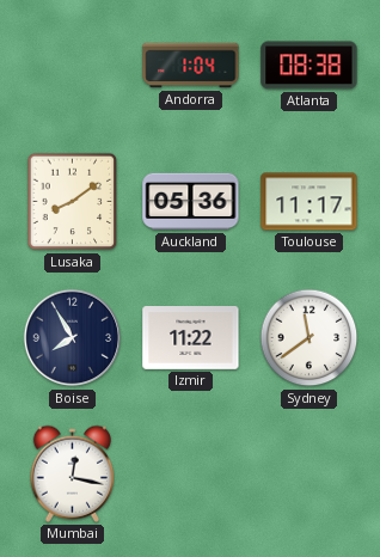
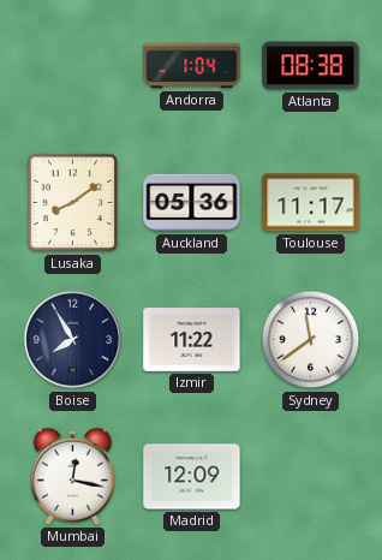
Madrid: none -> 12:09 (192, 477)
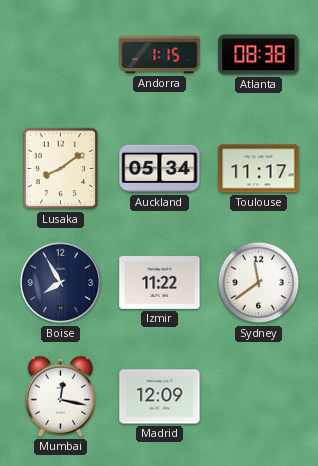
Andorra: 1:04 -> 1:15 (160, 55)
Auckland: 05:36 -> 05:34 (160, 169)
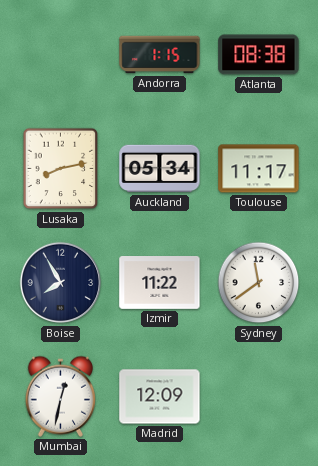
Lusaka: 8:09 -> 8:13 (61, 169)
Mumbai: 12:17 -> 12:32 (60, 396)
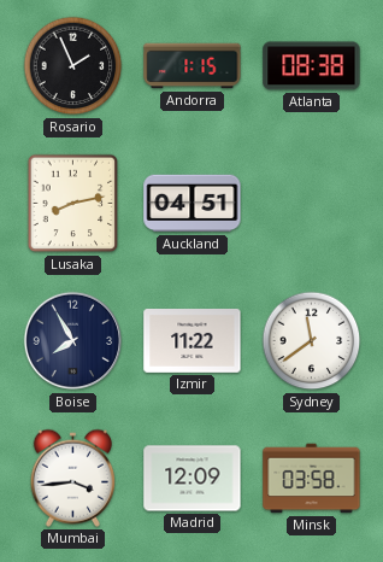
Rosario: none -> 1:56 (73, 66)
Auckland: 05:34 -> 04:51 (193, 204)
Toulouse: 11:17 -> none (259, 169)
Mumbai: 12:32 -> 3:44 (72, 478)
Minsk: none -> 03:58 (312, 479)
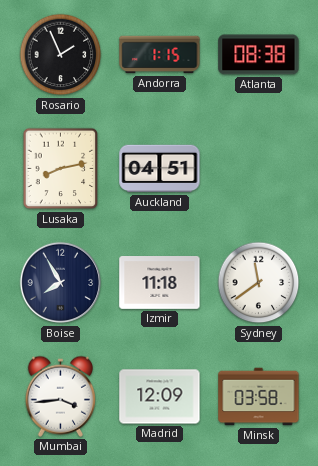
Izmir: 11:22 -> 11:18 (160, 283)
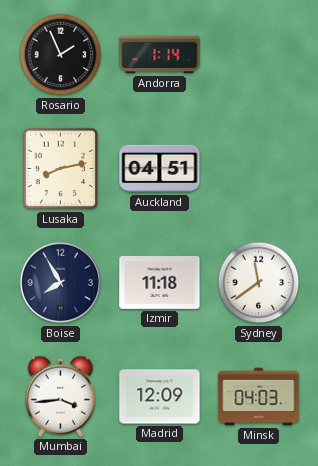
Andorra: 1:15 -> 1:14 (160, 55)
Atlanta: 08:38 -> none (259, 55)
Minsk: 03:58 -> 04:03 (259, 397)
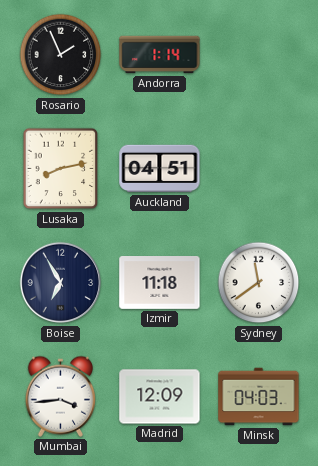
Boise: 7:55 -> 6:55 (61, 283)
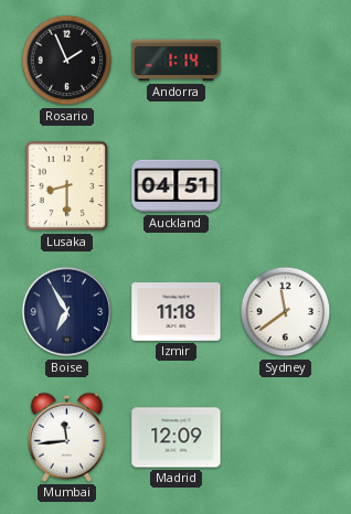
Lusaka: 8:13 -> 8:30 (67, 186)
Mumbai: 3:44 -> 11:44 (66, 437)
Minsk: 04:03 -> none (259, 397)
